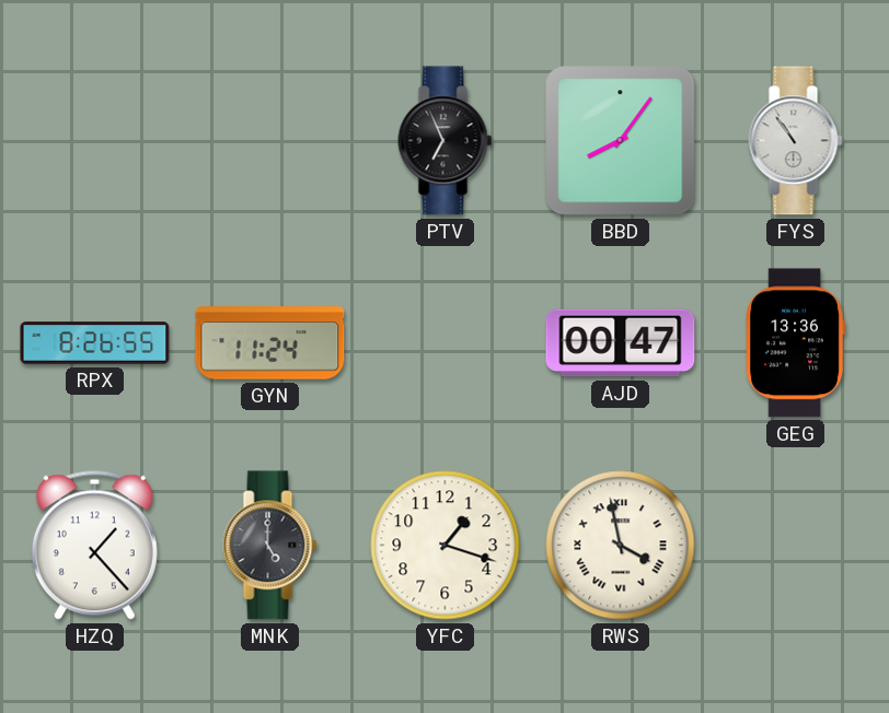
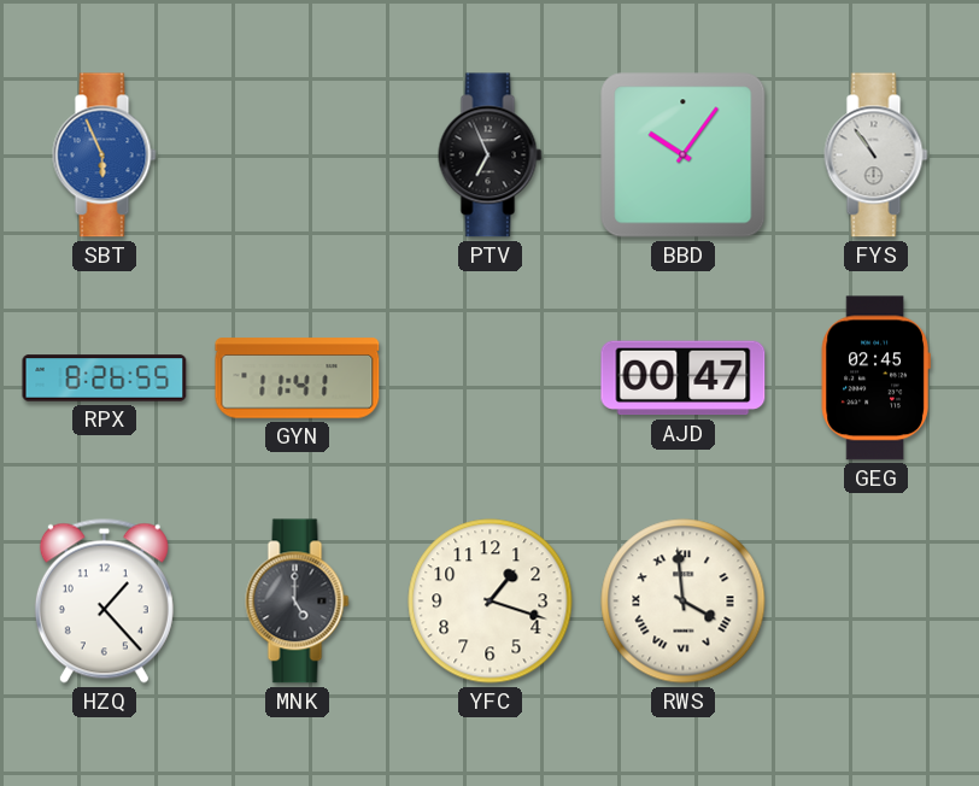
SBT: none -> 5:56 (105, 156)
BBD: 8:06 -> 10:06 (684, 156)
GYN: 11:24 -> 11:41 (298, 379)
GEG: 13:36 -> 02:45 (875, 379)
RWS: 3:58 -> 3:59 (684, 602)
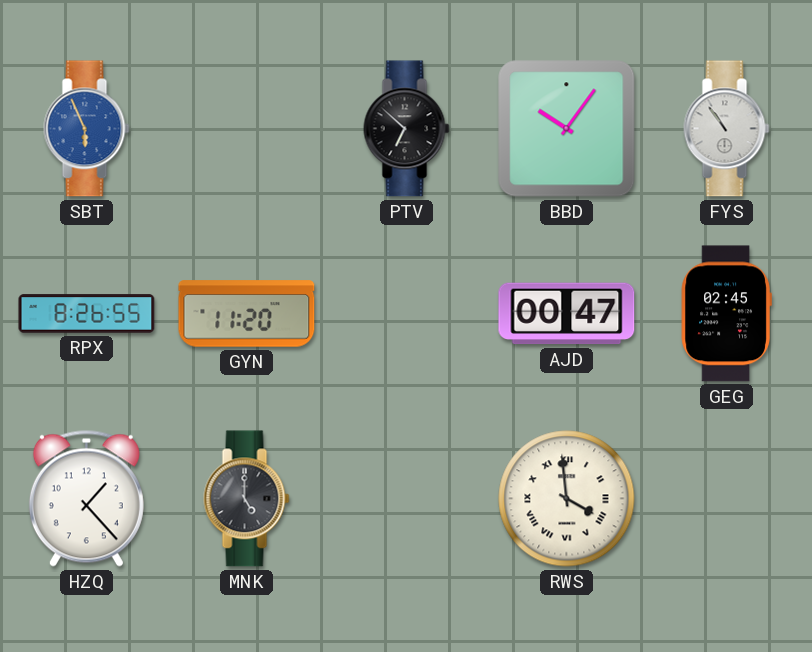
PTV: 6:56 -> 6:52 (407, 129)
GYN: 11:41 -> 11:20 (247, 314)
YFC: 1:18 -> none (491, 602)
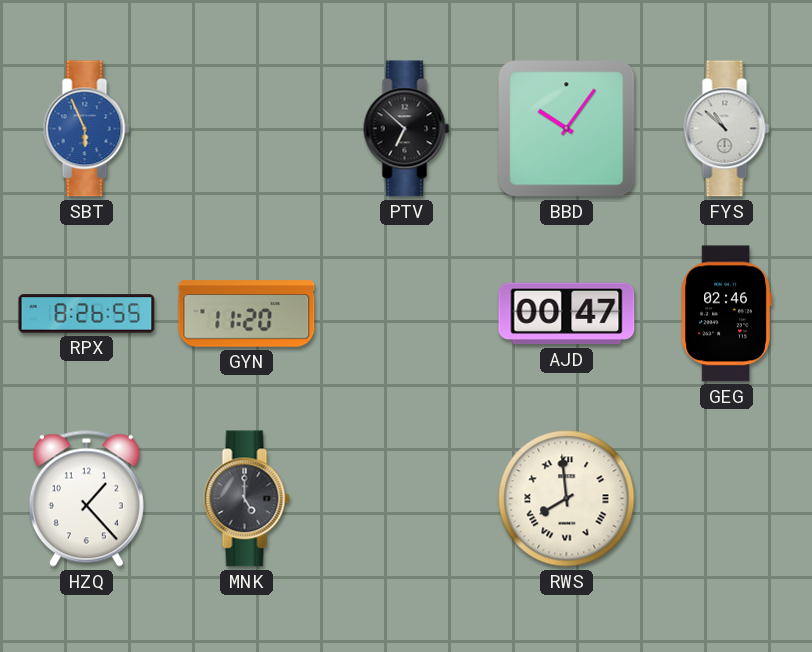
FYS: 10:54 -> 10:52 (727, 129)
GEG: 02:45 -> 02:46 (726, 314)
RWS: 3:59 -> 7:59 (567, 499)
